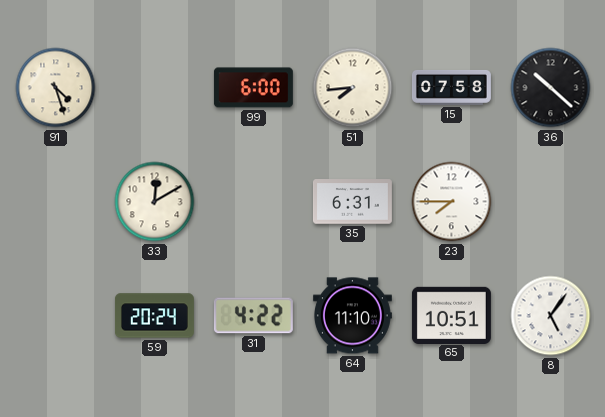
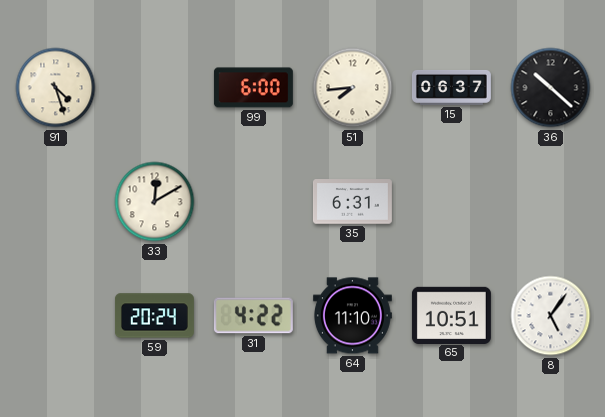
15: 07:58 -> 06:37 (451, 87)
23: 7:45 -> none (452, 202)
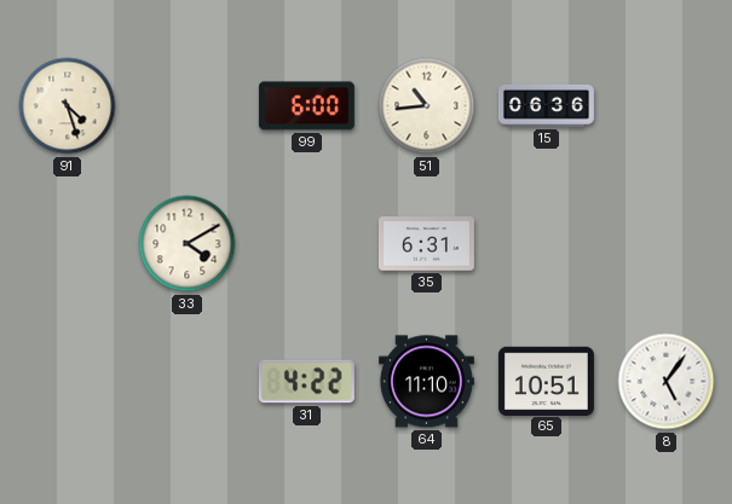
51: 7:44 -> 10:44 (427, 106)
15: 06:37 -> 06:36 (546, 105)
36: 10:22 -> none (551, 88)
33: 12:10 -> 4:10 (188, 244)
59: 20:24 -> none (154, 316)
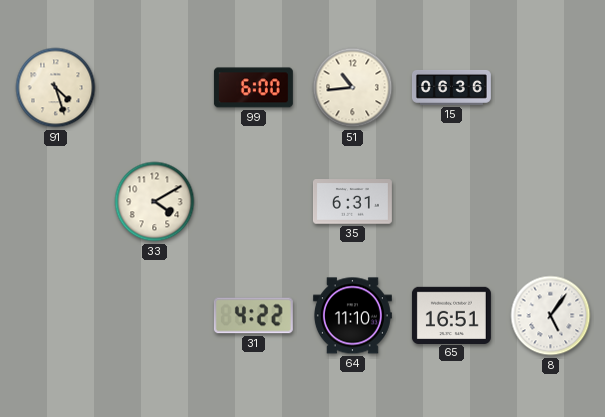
65: 10:51 -> 16:51 (451, 315)
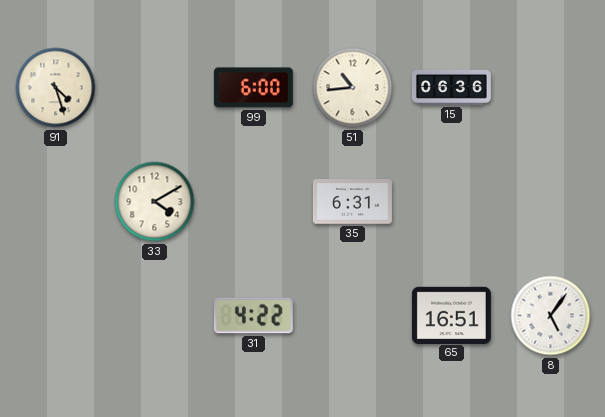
64: 11:10 -> none (352, 316)
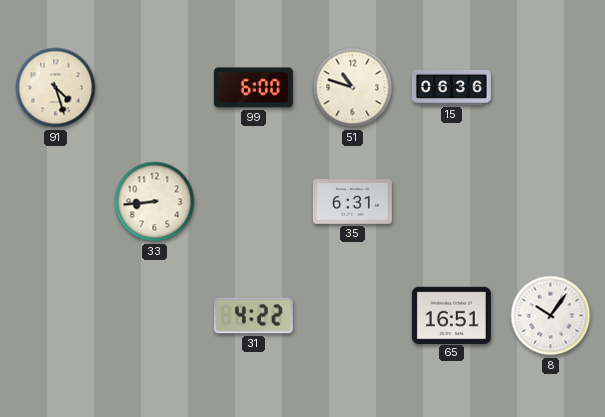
51: 10:44 -> 10:48 (353, 88)
33: 4:10 -> 8:44 (155, 202)
8: 5:06 -> 10:06 (551, 316)
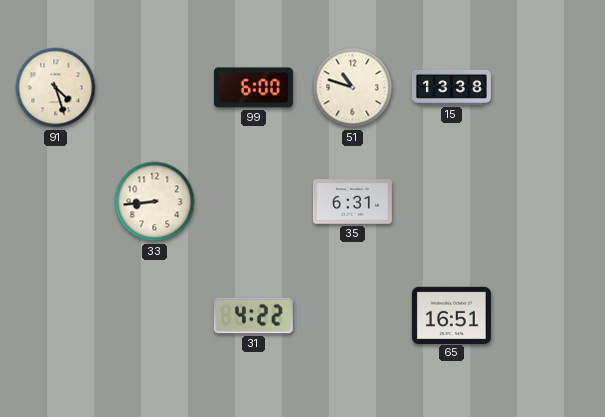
15: 06:36 -> 13:38 (451, 87)
8: 10:06 -> none (551, 316)
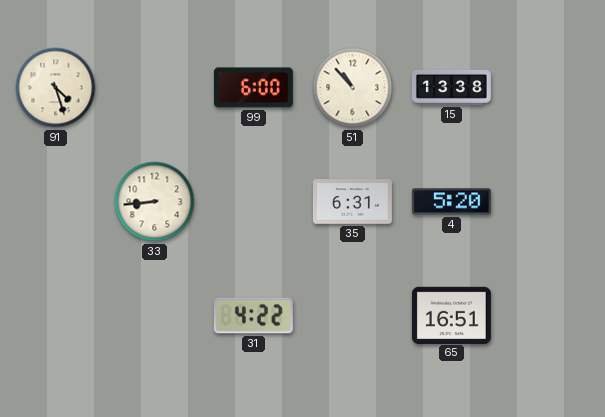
51: 10:48 -> 10:53 (353, 88)
4: none -> 5:20 (451, 202)
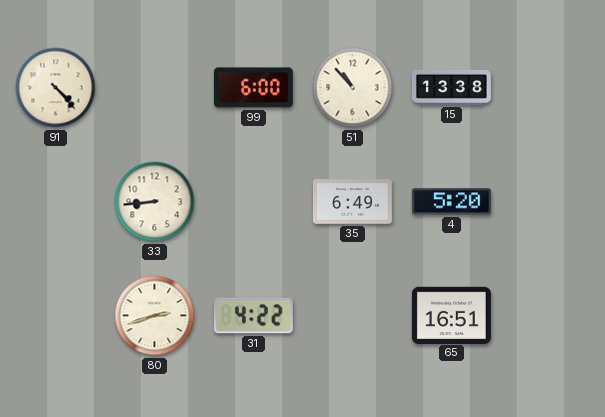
91: 4:27 -> 4:23 (56, 88)
35: 6:31 -> 6:49 (352, 202)
80: none -> 2:42 (155, 316)
